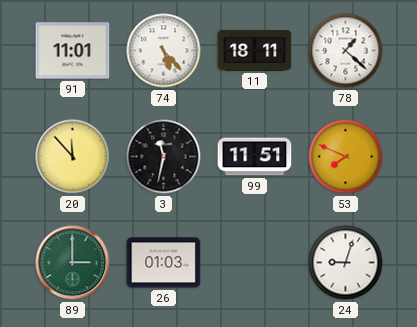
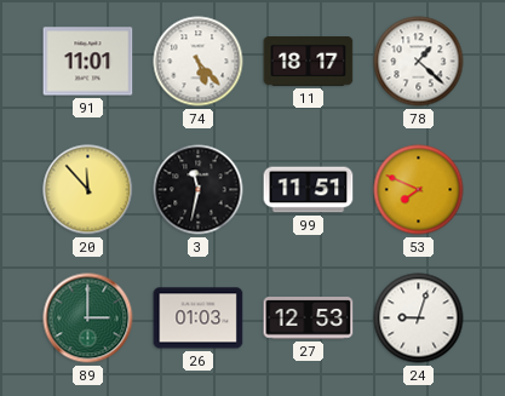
11: 18:11 -> 18:17 (309, 62)
27: none -> 12:53 (309, 318)
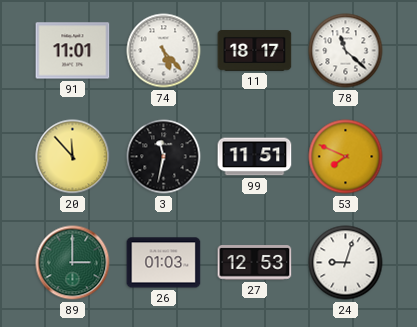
78: 1:22 -> 11:22 (346, 51)
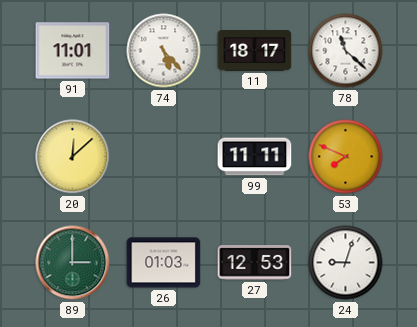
20: 11:53 -> 12:08 (73, 157)
3: 11:32 -> none (164, 157)
99: 11:51 -> 11:11 (255, 157)
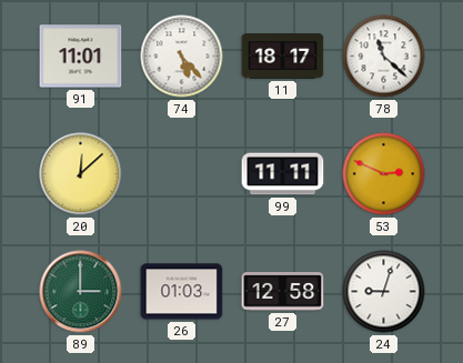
53: 7:49 -> 2:49 (384, 174)
27: 12:53 -> 12:58 (283, 292)
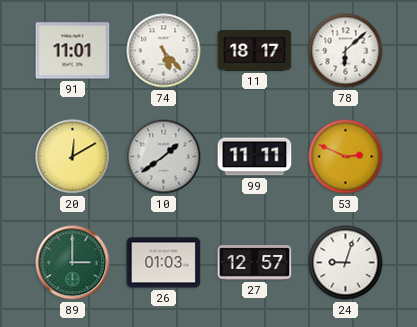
78: 11:22 -> 6:08 (346, 51)
20: 12:08 -> 12:10 (73, 157)
10: none -> 1:39 (164, 157)
27: 12:58 -> 12:57 (255, 263)
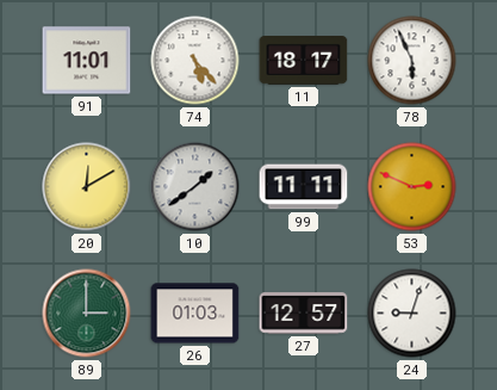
78: 6:08 -> 5:56 (412, 61)
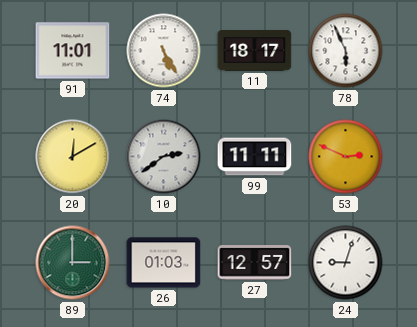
74: 5:23 -> 5:25 (164, 51)
10: 1:39 -> 2:39 (164, 157)
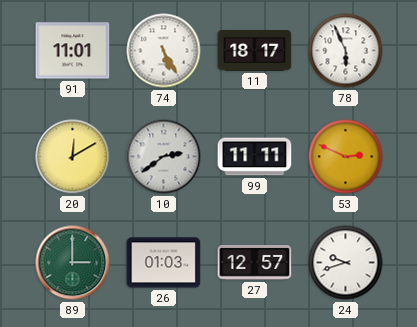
24: 9:03 -> 9:42 (346, 263)
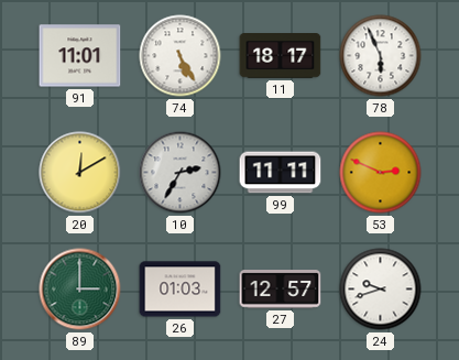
10: 2:39 -> 2:35 (181, 173)
